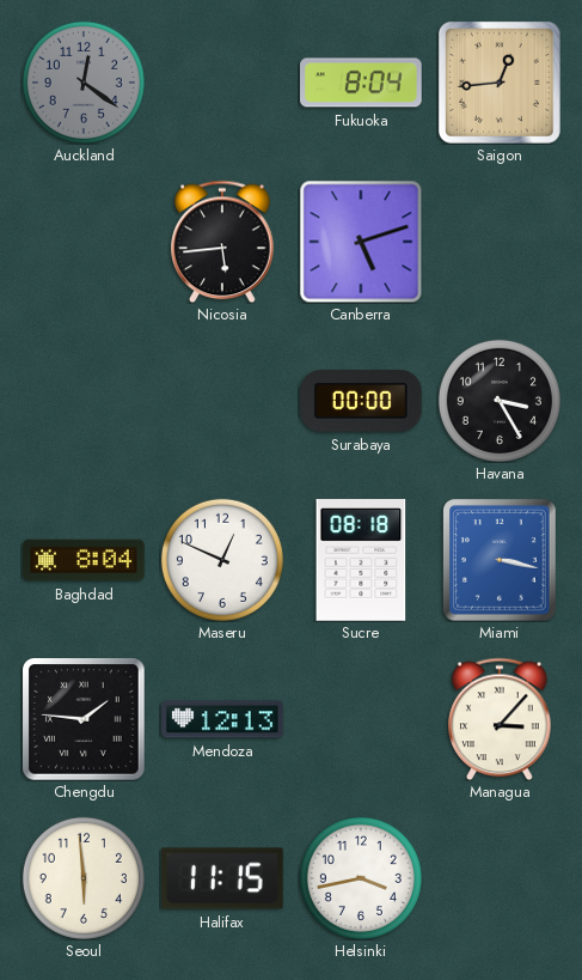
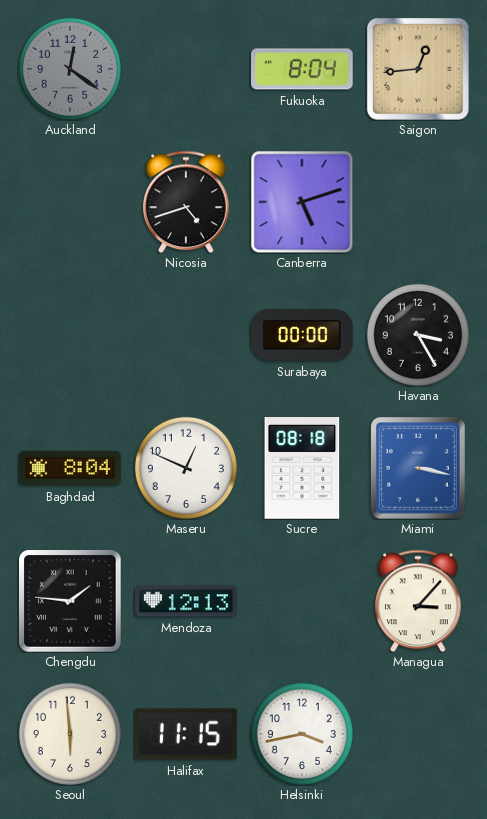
Nicosia: 5:44 -> 4:42 (186, 202)
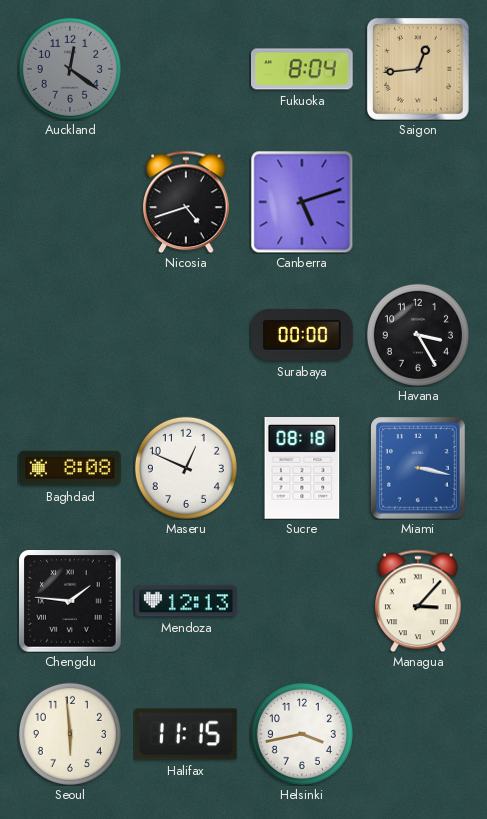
Baghdad: 8:04 -> 8:08 (70, 468)
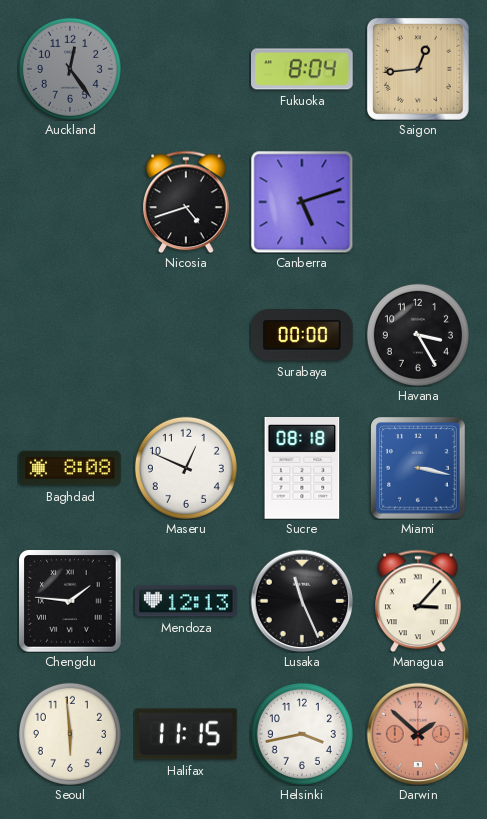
Auckland: 12:21 -> 12:24 (70, 69)
Lusaka: none -> 11:26 (302, 601)
Darwin: none -> 1:52 (418, 734)
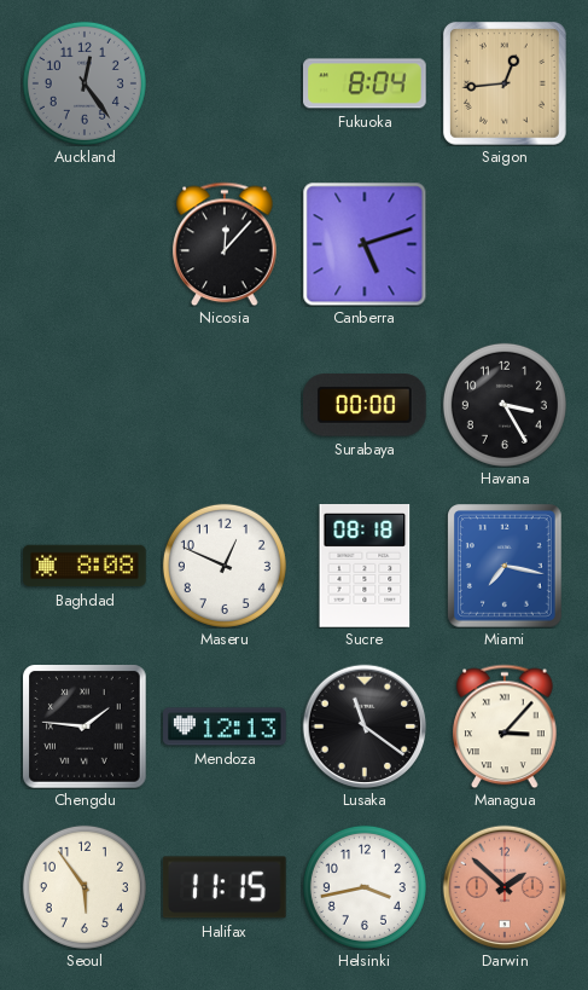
Nicosia: 4:42 -> 12:07 (225, 244)
Miami: 3:17 -> 7:17 (506, 566)
Lusaka: 11:26 -> 11:21 (365, 726)
Seoul: 5:59 -> 5:54 (85, 887)
